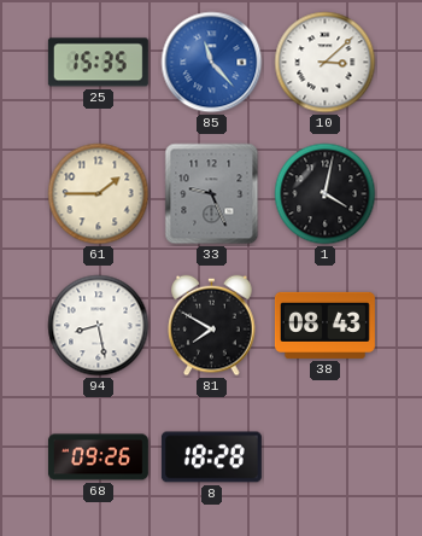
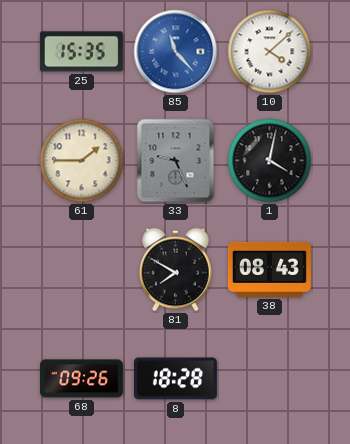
10: 3:08 -> 4:08 (270, 52)
94: 8:28 -> none (99, 326)
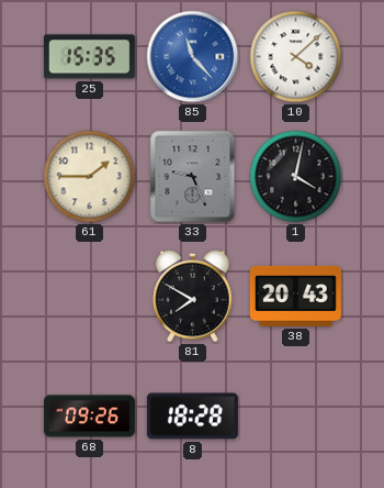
38: 08:43 -> 20:43 (295, 296)
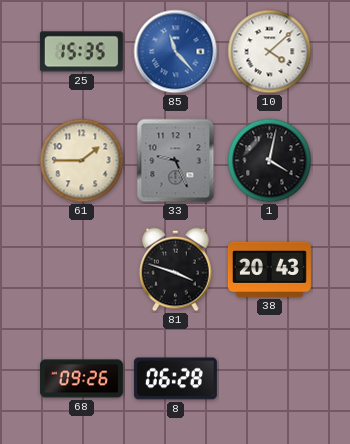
81: 7:50 -> 3:48 (176, 270)
8: 18:28 -> 06:28 (175, 379)
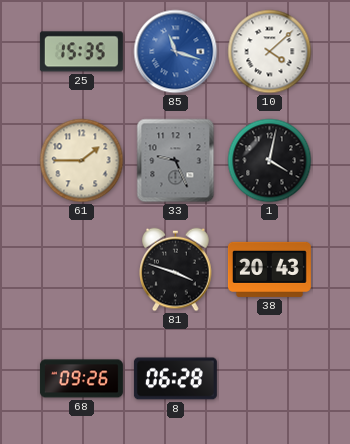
85: 11:23 -> 11:18 (176, 52)
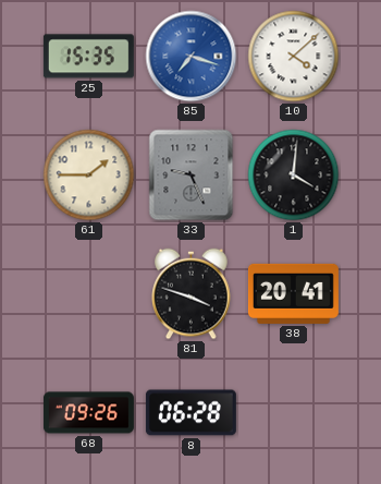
85: 11:18 -> 7:18 (192, 57)
1: 4:02 -> 4:01 (294, 176)
38: 20:43 -> 20:41 (293, 293)
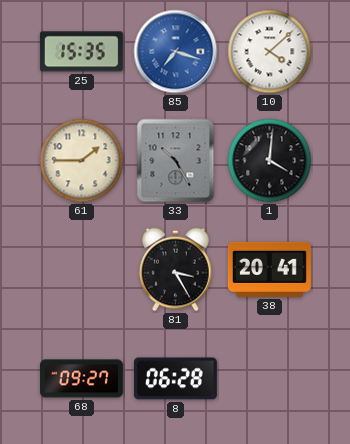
33: 9:26 -> 10:25 (176, 161)
81: 3:48 -> 3:25 (176, 270)
68: 09:26 -> 09:27 (81, 379)
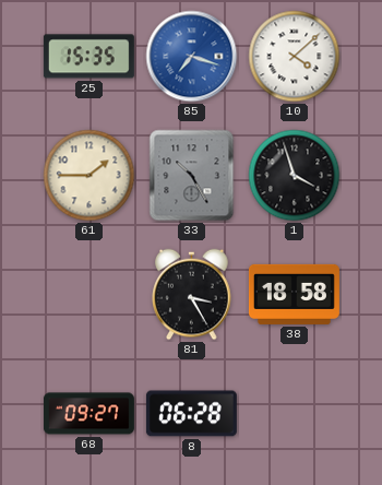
1: 4:01 -> 3:57 (295, 176)
38: 20:41 -> 18:58 (294, 294)
